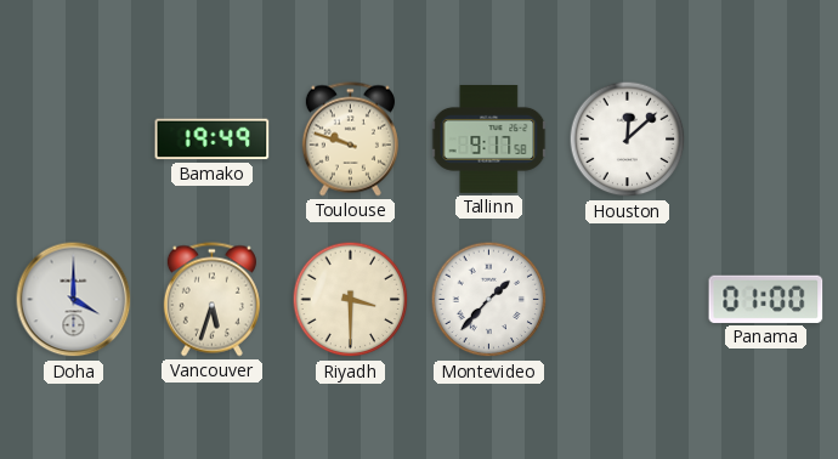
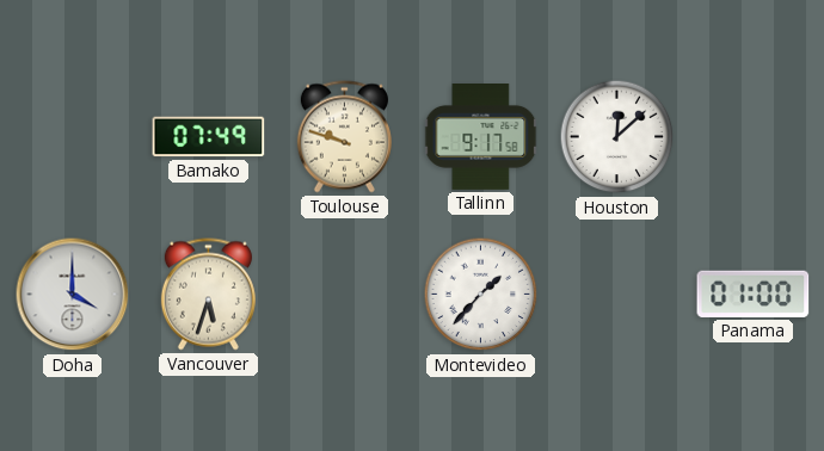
Bamako: 19:49 -> 07:49 (209, 137)
Riyadh: 3:30 -> none (351, 300)
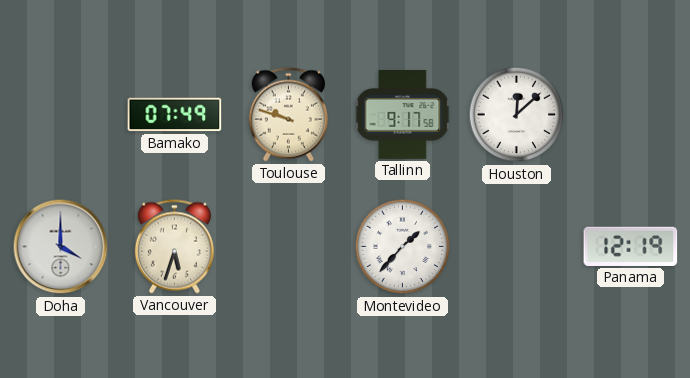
Panama: 01:00 -> 12:19 (631, 246)
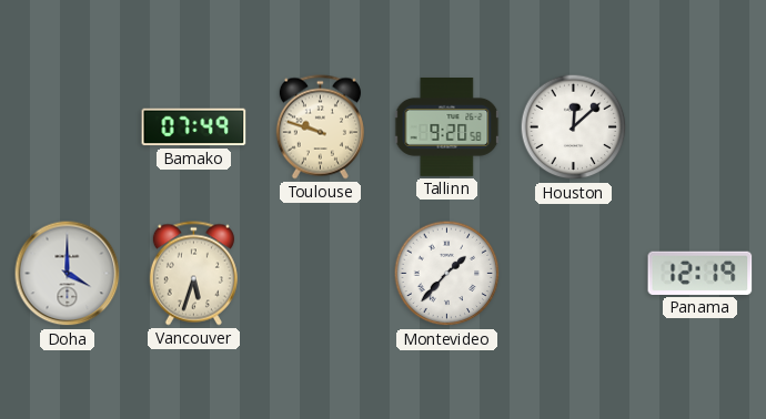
Tallinn: 9:17 -> 9:20 (447, 127)
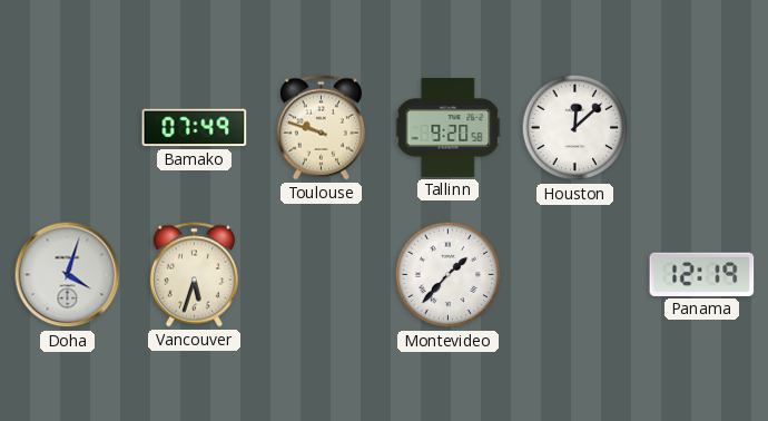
Doha: 4:00 -> 4:03 (68, 275)
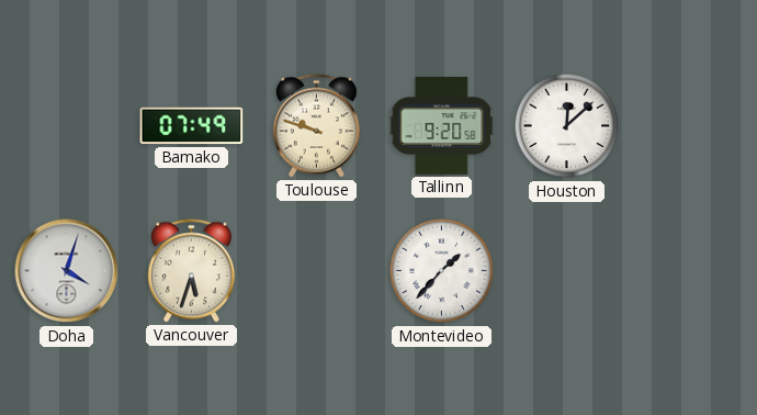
Panama: 12:19 -> none (702, 274)
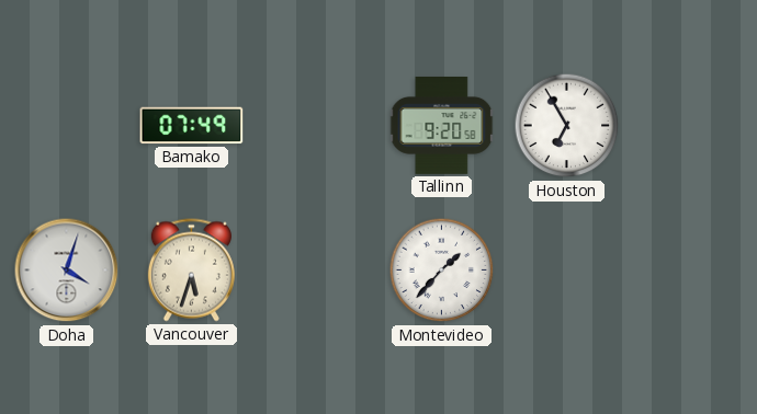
Toulouse: 9:48 -> none (316, 126)
Houston: 12:08 -> 6:55 (567, 126)
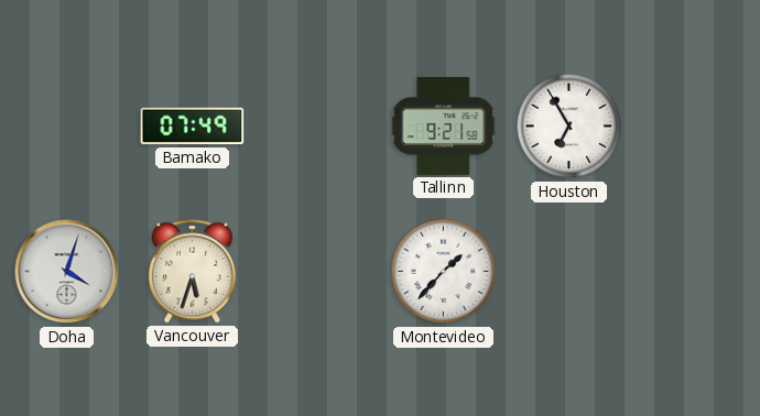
Tallinn: 9:20 -> 9:21 (444, 127)
